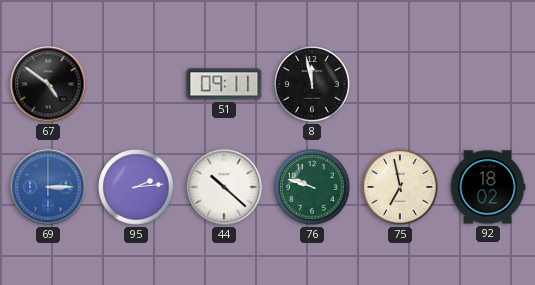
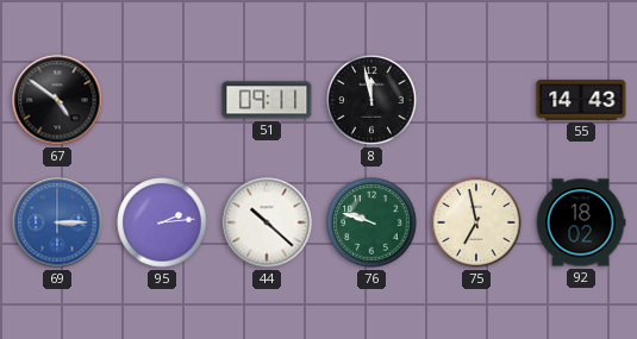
55: none -> 14:43 (581, 100)
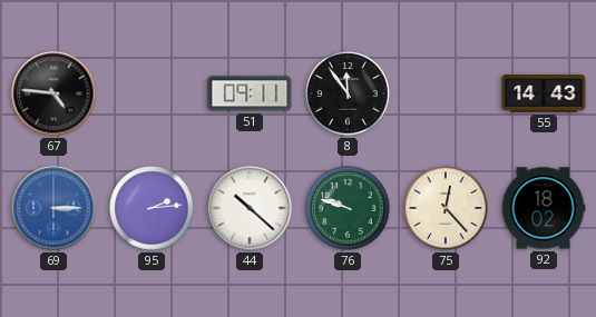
67: 4:51 -> 4:46 (53, 93)
8: 11:58 -> 11:54 (348, 93)
75: 6:58 -> 12:23 (446, 208)
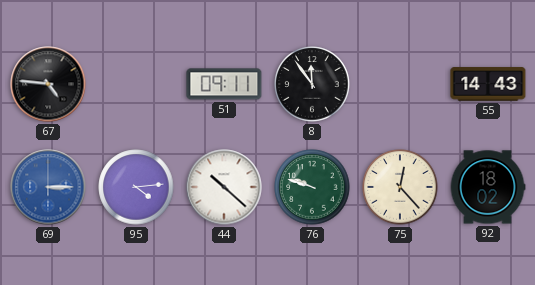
95: 2:14 -> 4:14 (136, 187)
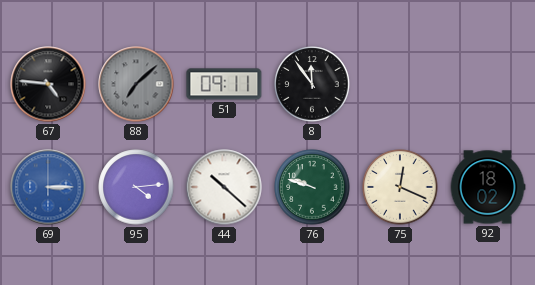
88: none -> 7:08 (136, 84)
55: 14:43 -> none (488, 84)
75: 12:23 -> 12:19 (400, 187)
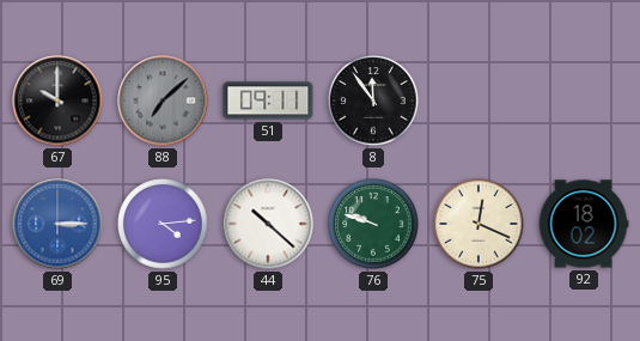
67: 4:46 -> 10:00 (57, 101)
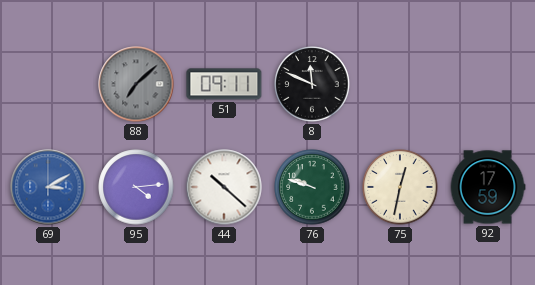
67: 10:00 -> none (57, 101)
8: 11:54 -> 11:49 (312, 84)
69: 3:15 -> 3:10 (48, 187)
75: 12:19 -> 12:32 (400, 187)
92: 18:02 -> 17:59 (488, 187)
